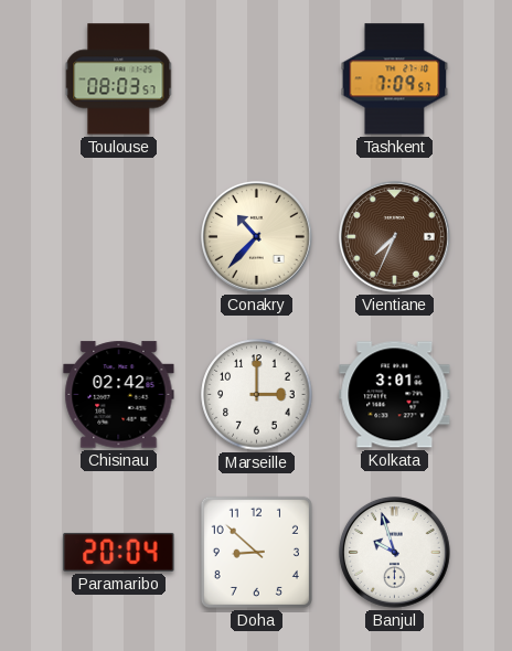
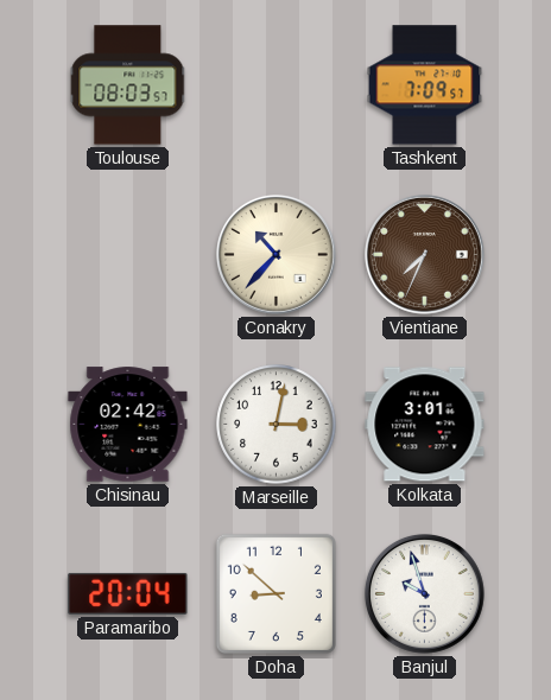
Marseille: 3:00 -> 3:02 (277, 425)
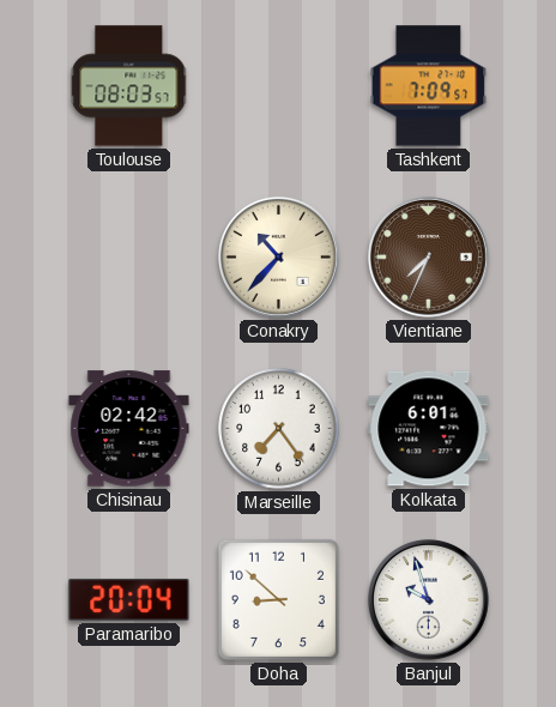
Marseille: 3:02 -> 7:24 (279, 429)
Kolkata: 3:01 -> 6:01 (429, 429)
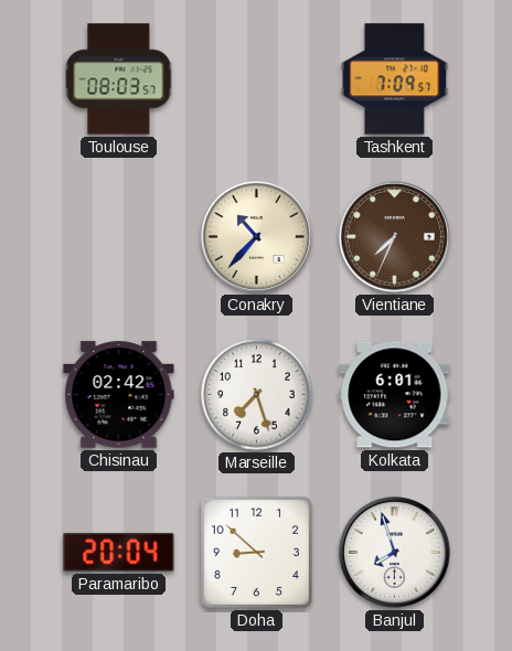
Marseille: 7:24 -> 7:27 (257, 395)
Banjul: 9:57 -> 7:57 (394, 552)
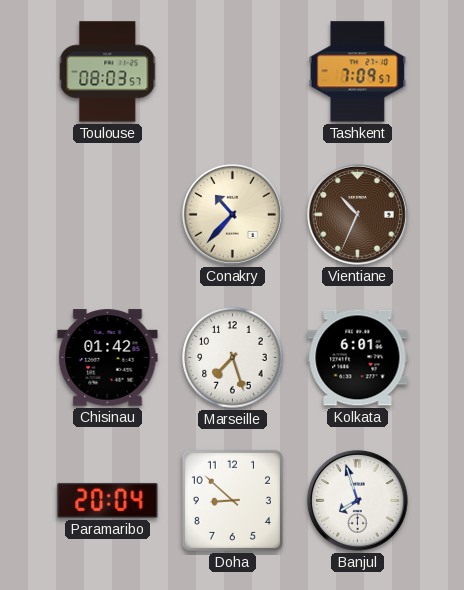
Vientiane: 7:34 -> 10:34 (357, 214)
Chisinau: 02:42 -> 01:42 (108, 358)
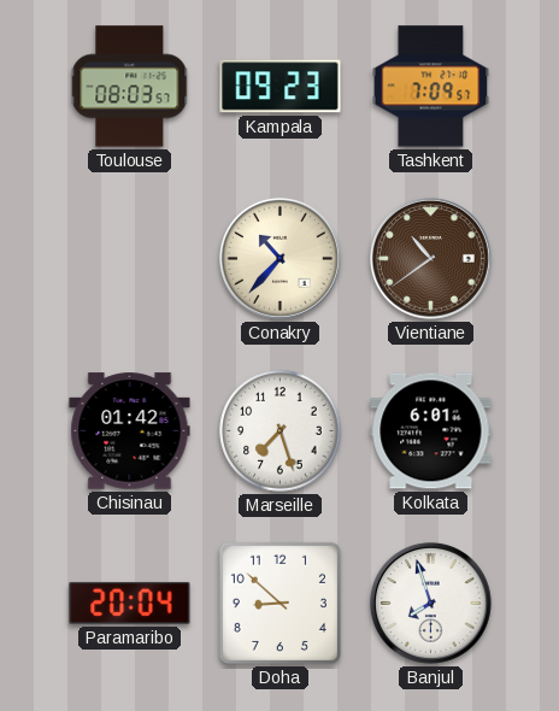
Kampala: none -> 09:23 (281, 87)
Vientiane: 10:34 -> 10:39 (430, 258)
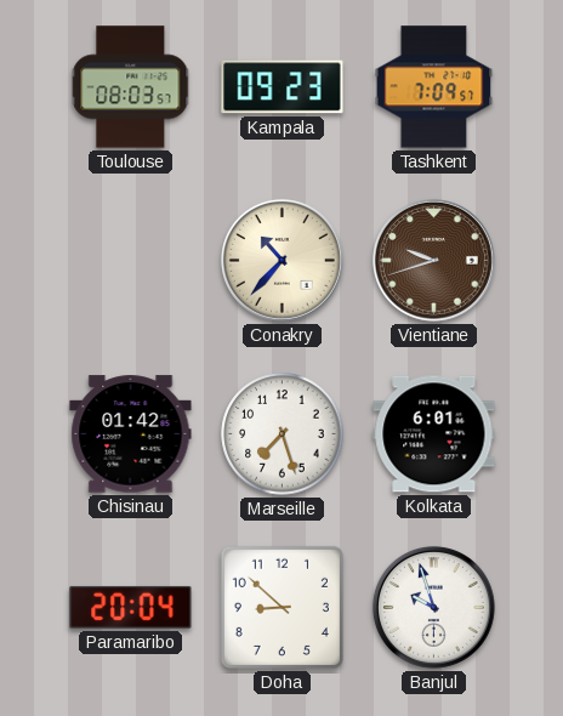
Vientiane: 10:39 -> 9:42 (433, 260)
Banjul: 7:57 -> 9:57 (433, 607)
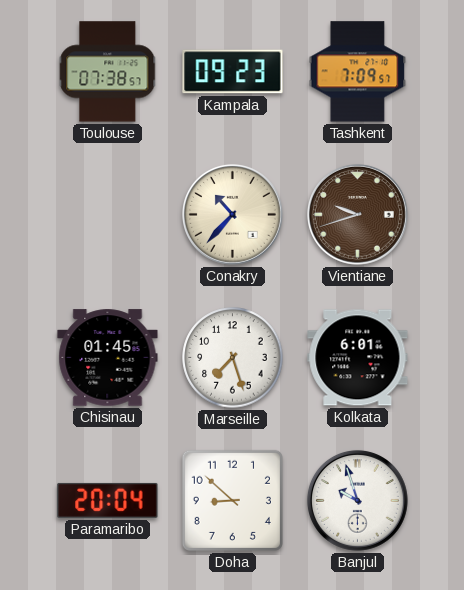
Toulouse: 08:03 -> 07:38 (108, 72)
Chisinau: 01:42 -> 01:45 (108, 358)
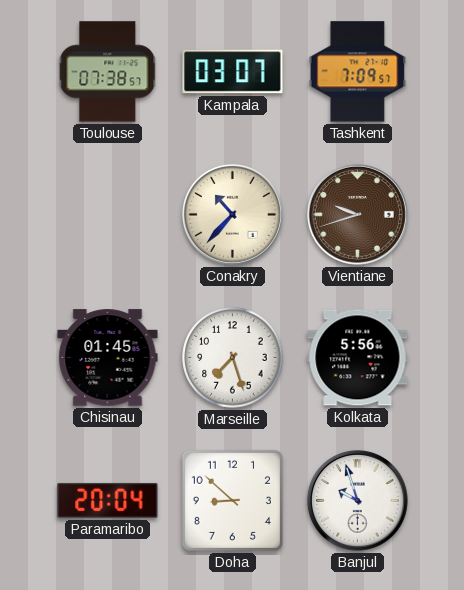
Kampala: 09:23 -> 03:07 (233, 72)
Kolkata: 6:01 -> 5:56 (358, 358)
